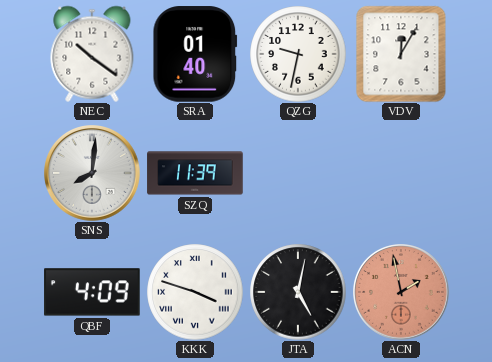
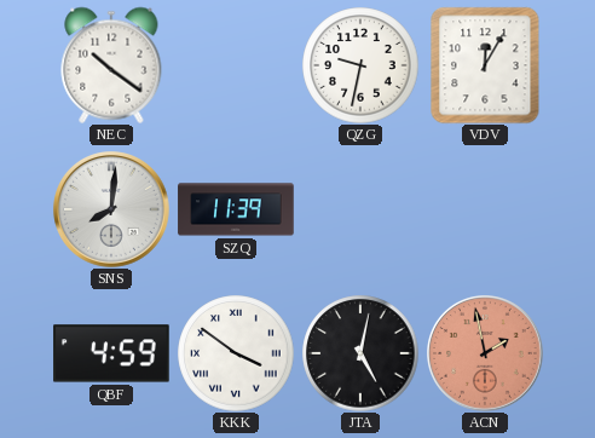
SRA: 01:40 -> none (195, 54)
QBF: 4:09 -> 4:59 (111, 353)
KKK: 3:48 -> 3:51 (236, 353)
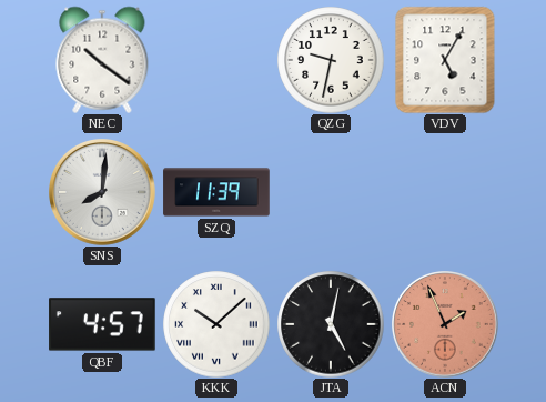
VDV: 12:05 -> 5:05 (445, 60)
QBF: 4:59 -> 4:57 (102, 324)
KKK: 3:51 -> 10:08 (216, 324)
ACN: 1:58 -> 1:56 (446, 325)
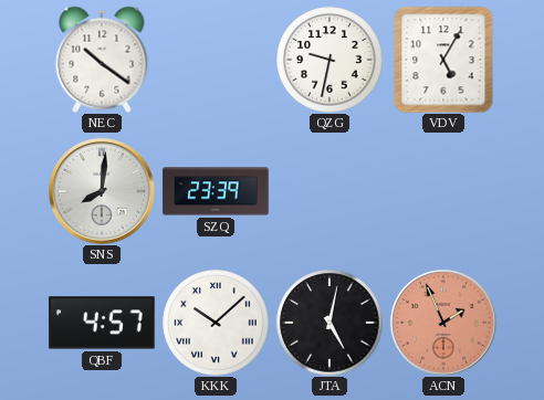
SZQ: 11:39 -> 23:39 (216, 191)
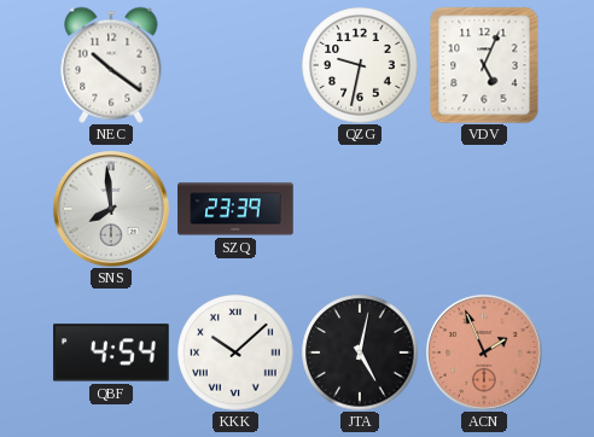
VDV: 5:05 -> 5:04 (484, 65)
SNS: 8:01 -> 7:59 (112, 210)
QBF: 4:57 -> 4:54 (111, 352)
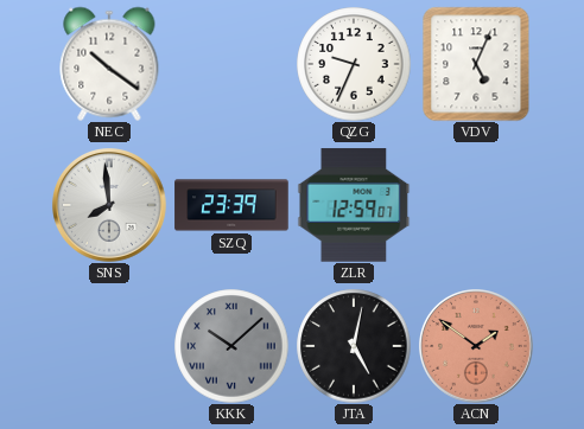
QZG: 9:32 -> 9:34 (354, 64)
ZLR: none -> 12:59 (354, 205)
QBF: 4:54 -> none (111, 352)
KKK dial: white -> grey (231, 346)
ACN: 1:56 -> 1:51 (477, 347)
